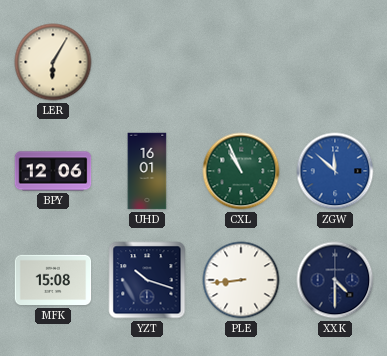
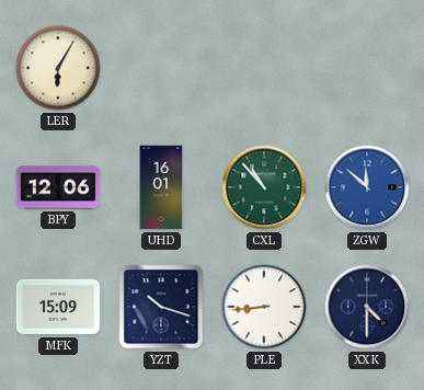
CXL: 10:56 -> 10:53 (264, 187)
MFK: 15:08 -> 15:09 (58, 307)
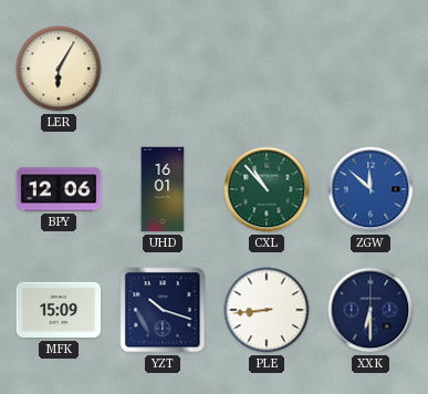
XXK: 4:30 -> 6:30 (370, 310)
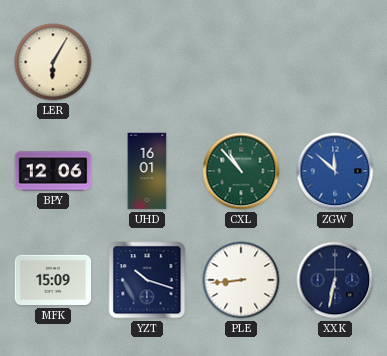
XXK: 6:30 -> 6:32 (335, 280)
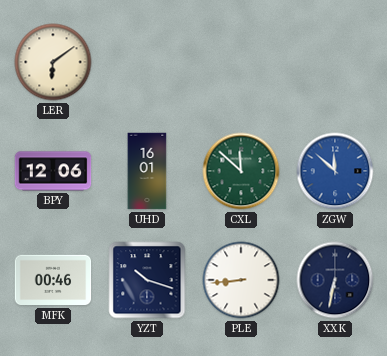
LER: 6:05 -> 6:09 (53, 62)
CXL: 10:53 -> 11:52 (241, 171)
MFK: 15:09 -> 00:46 (53, 280)
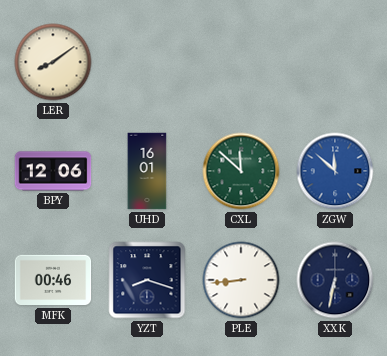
LER: 6:09 -> 8:09 (53, 62)
YZT: 10:18 -> 8:18 (147, 280)
